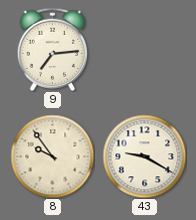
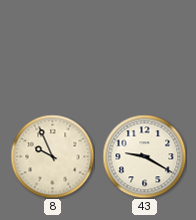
9: 7:14 -> none (53, 49)
8: 9:54 -> 9:56 (52, 156)
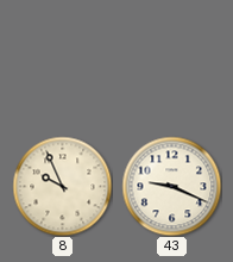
43: 9:20 -> 9:19 (171, 186)
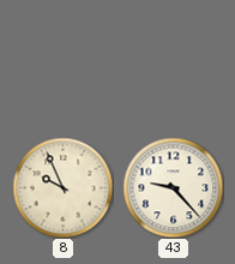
43: 9:19 -> 9:23 (173, 187)
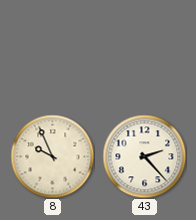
43: 9:23 -> 2:23 (144, 156)
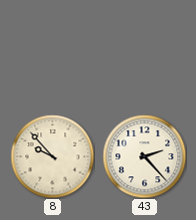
8: 9:56 -> 9:53 (52, 156)
